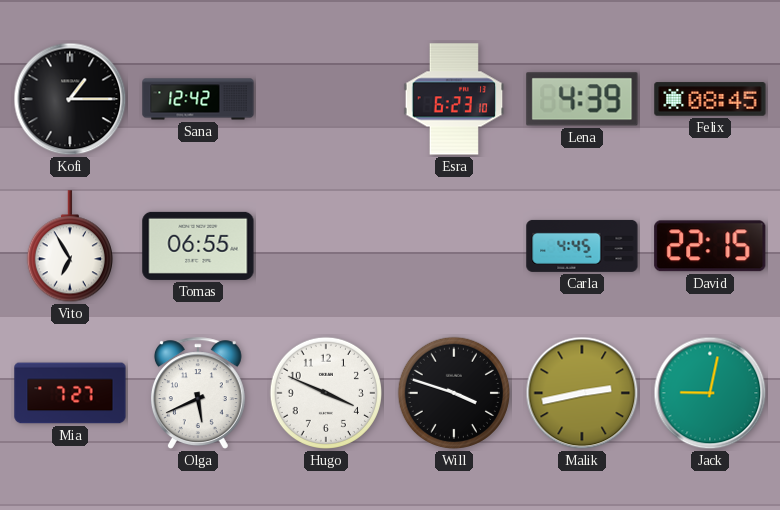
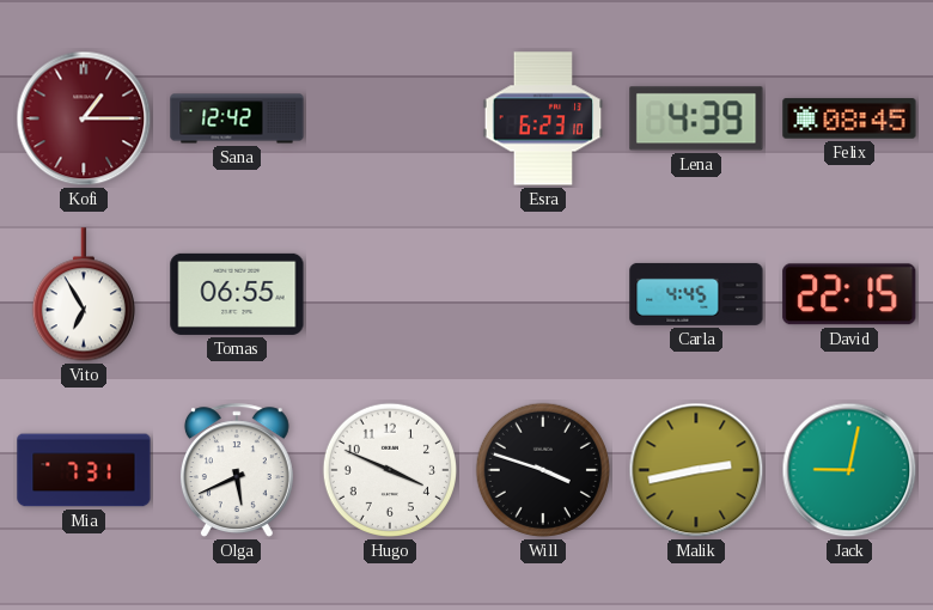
Kofi dial: black -> burgundy (84, 118)
Mia: 7:27 -> 7:31 (84, 470)
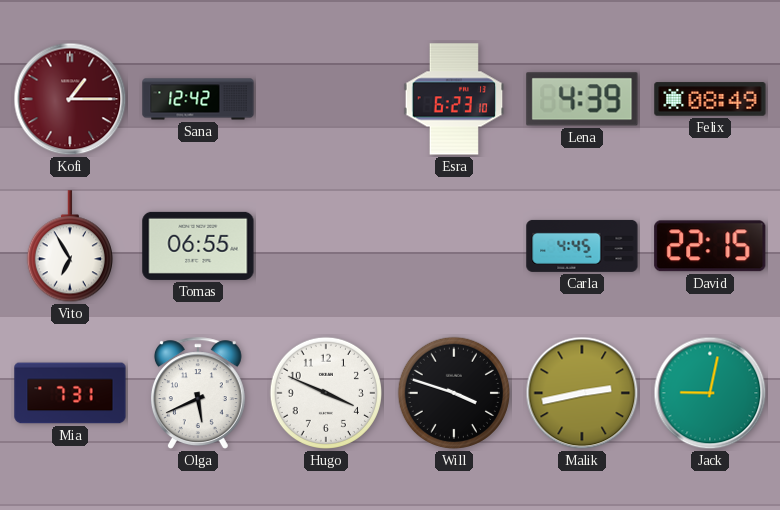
Felix: 08:45 -> 08:49 (710, 99)
